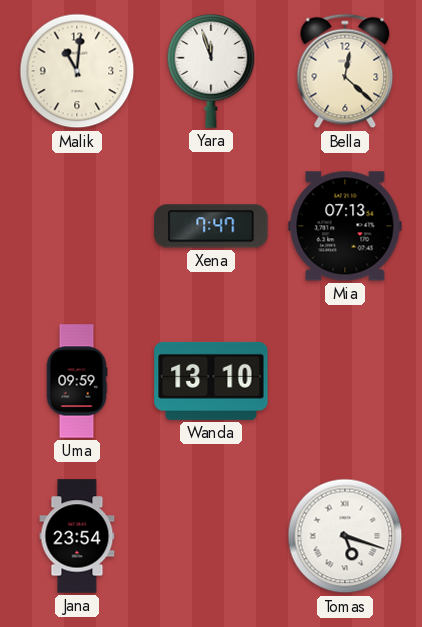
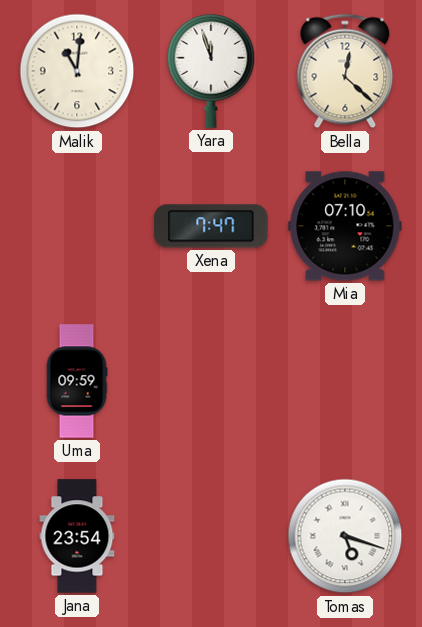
Mia: 07:13 -> 07:10 (345, 226)
Wanda: 13:10 -> none (211, 381)
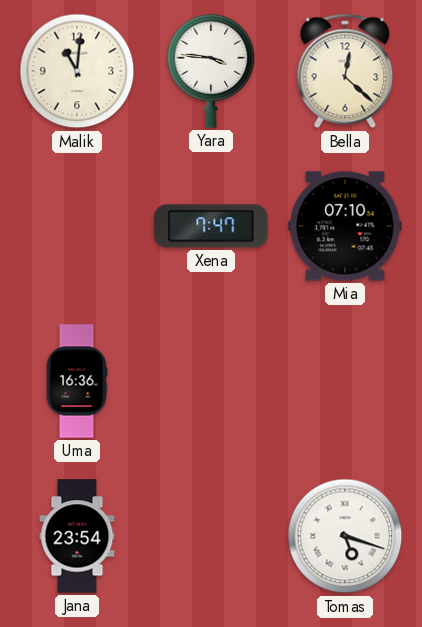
Yara: 11:57 -> 3:46 (211, 71)
Uma: 09:59 -> 16:36 (77, 381)
